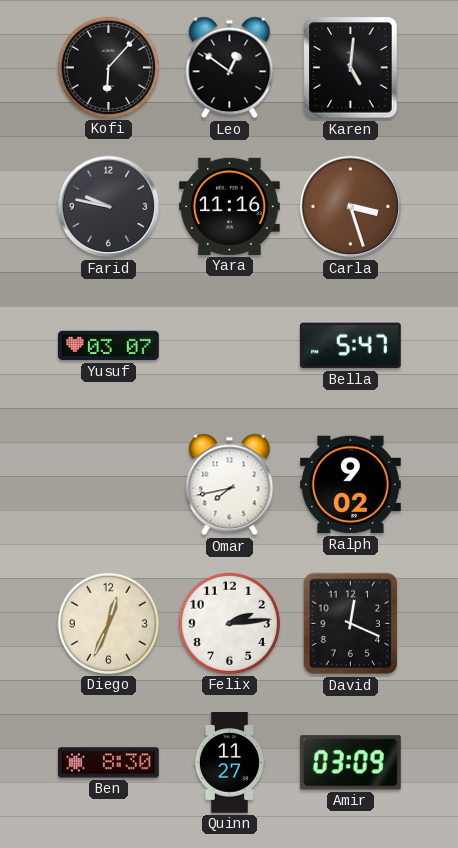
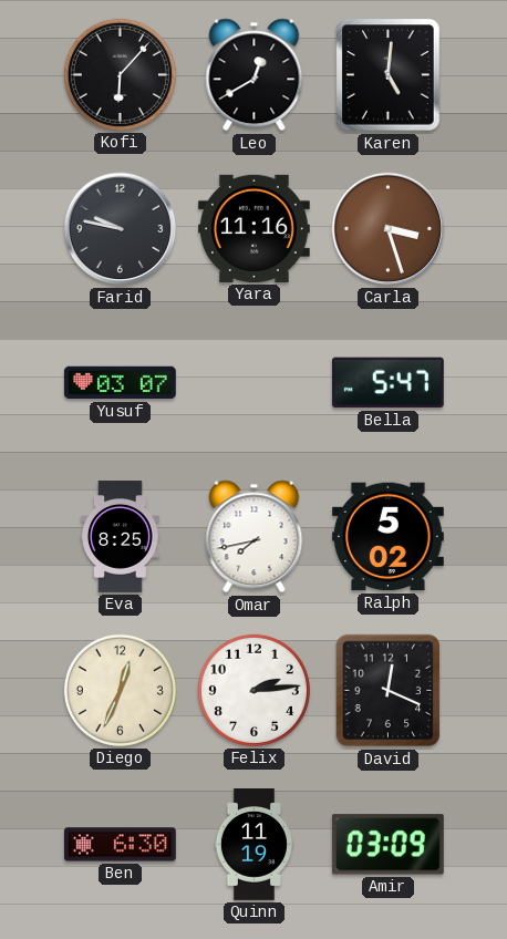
Leo: 12:51 -> 12:40 (255, 75)
Eva: none -> 8:25 (121, 537)
Ralph: 9:02 -> 5:02 (389, 537)
Ben: 8:30 -> 6:30 (120, 845)
Quinn: 11:27 -> 11:19 (253, 845)
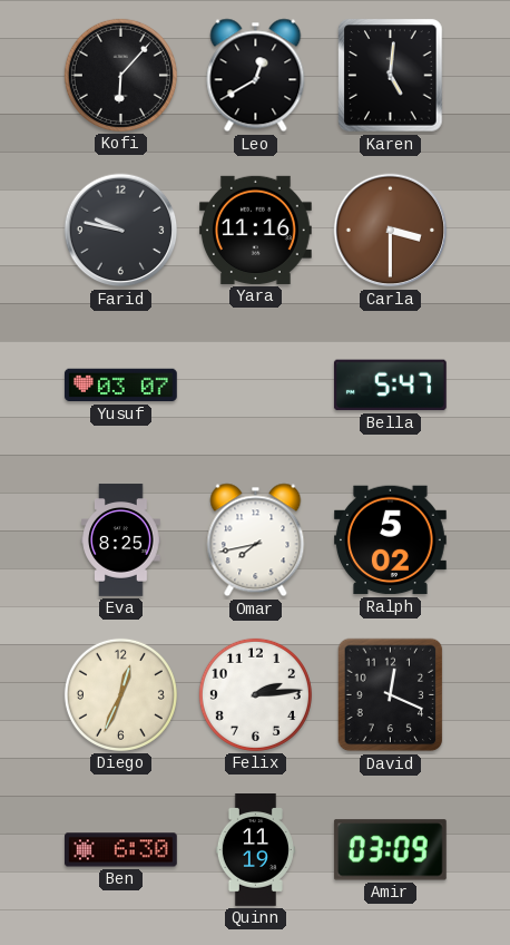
Carla: 3:27 -> 3:30 (391, 231)
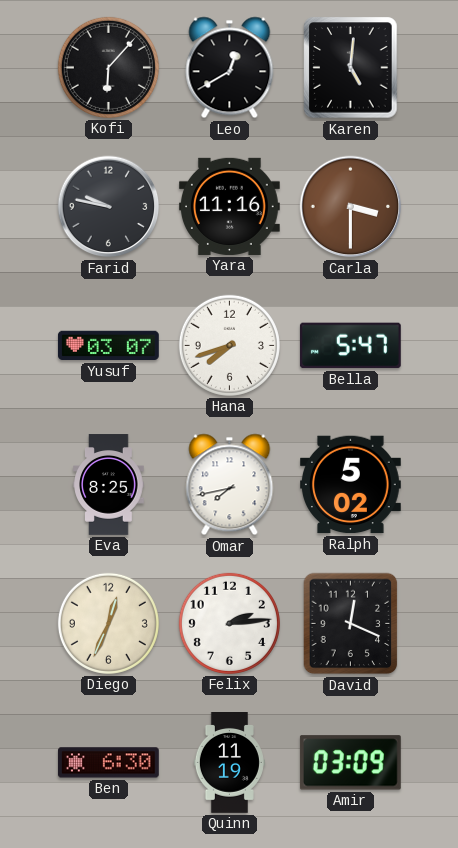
Hana: none -> 7:42 (229, 345)
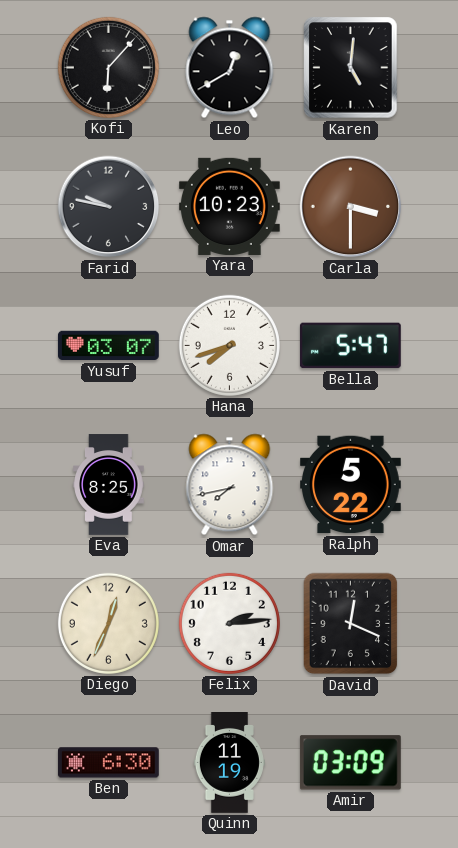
Yara: 11:16 -> 10:23 (229, 206)
Ralph: 5:02 -> 5:22 (351, 485)
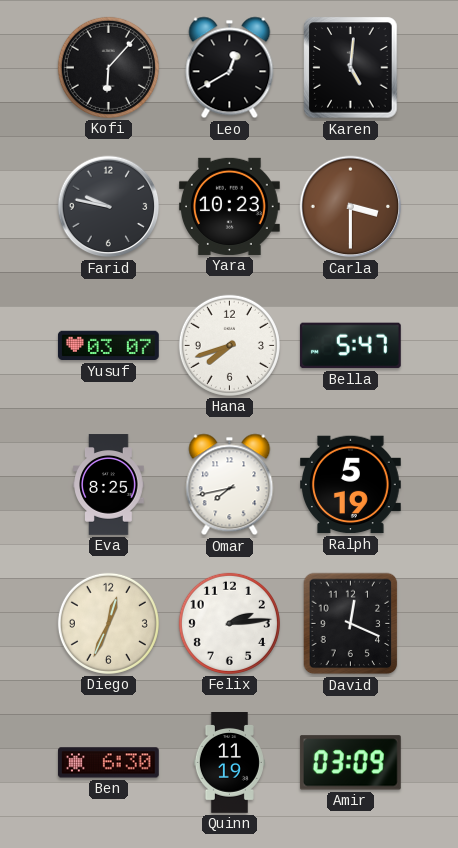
Ralph: 5:22 -> 5:19 (351, 485)
